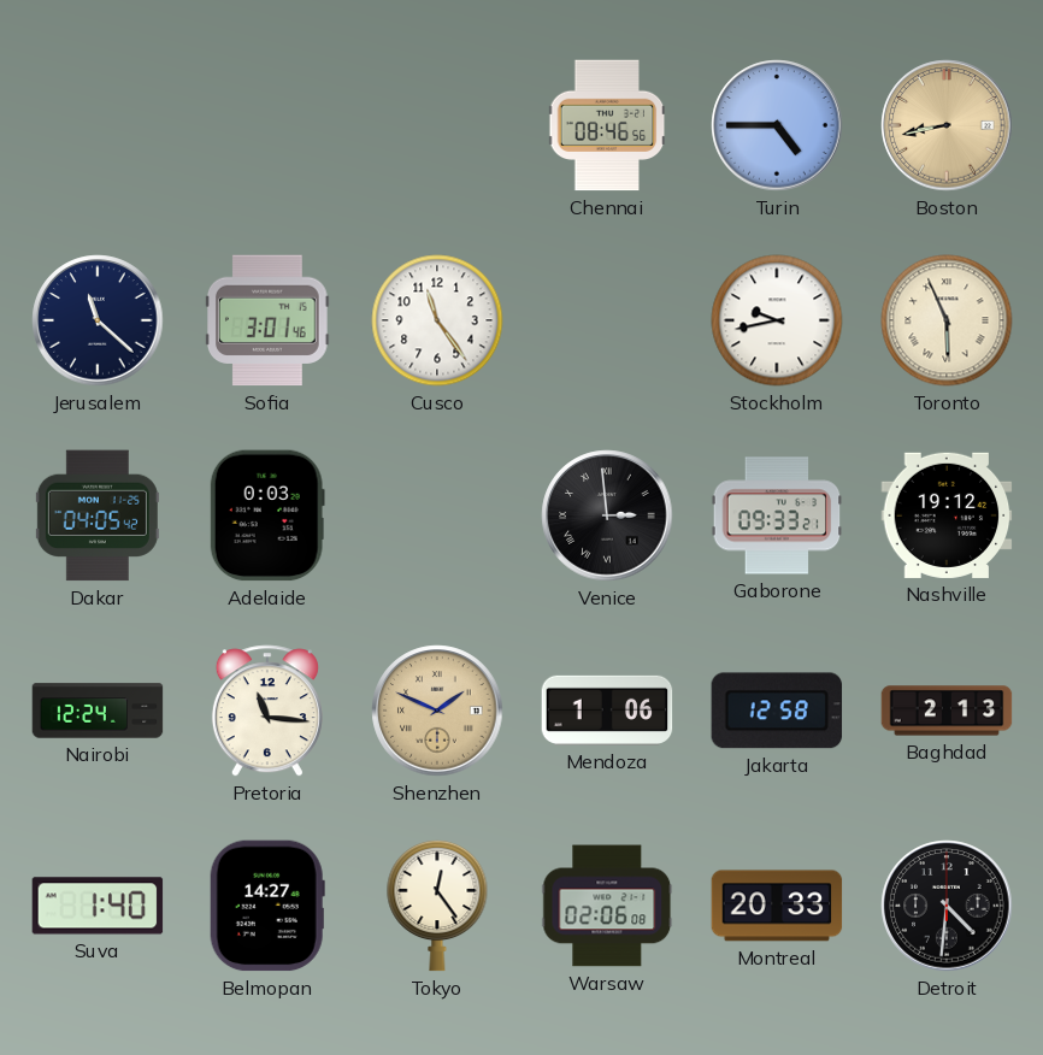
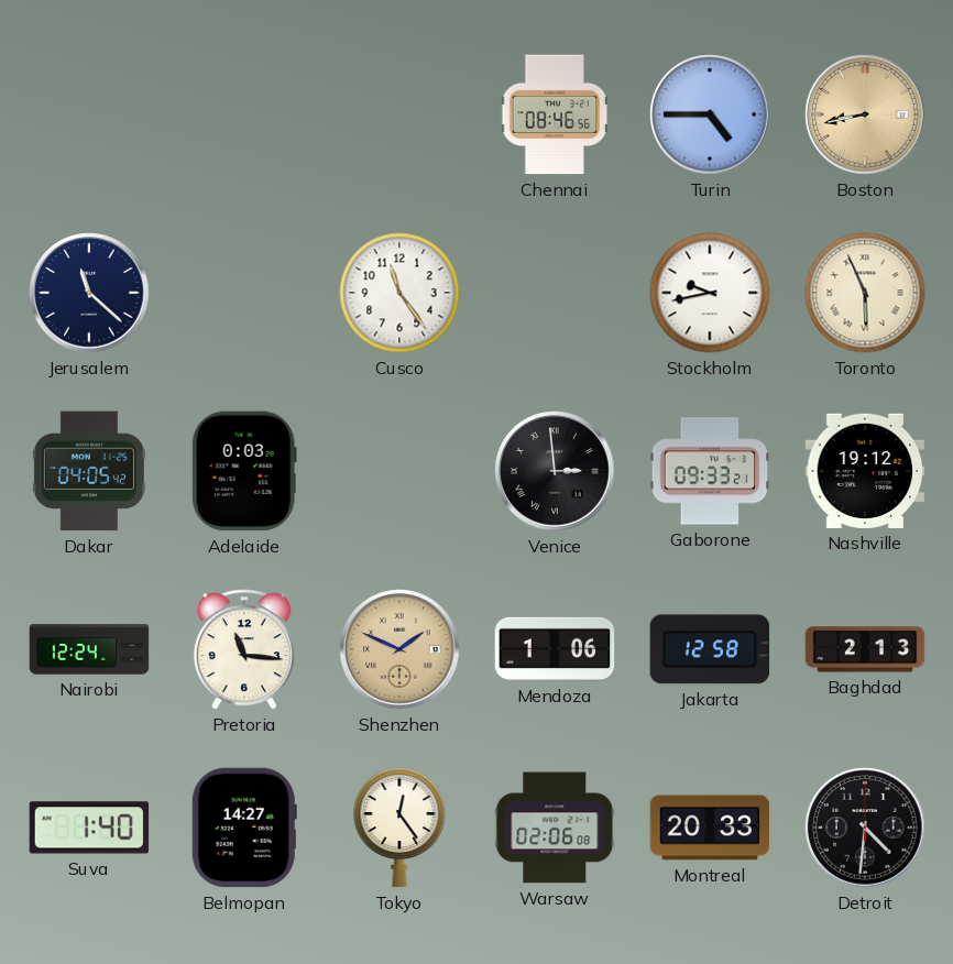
Sofia: 3:01 -> none (269, 320)
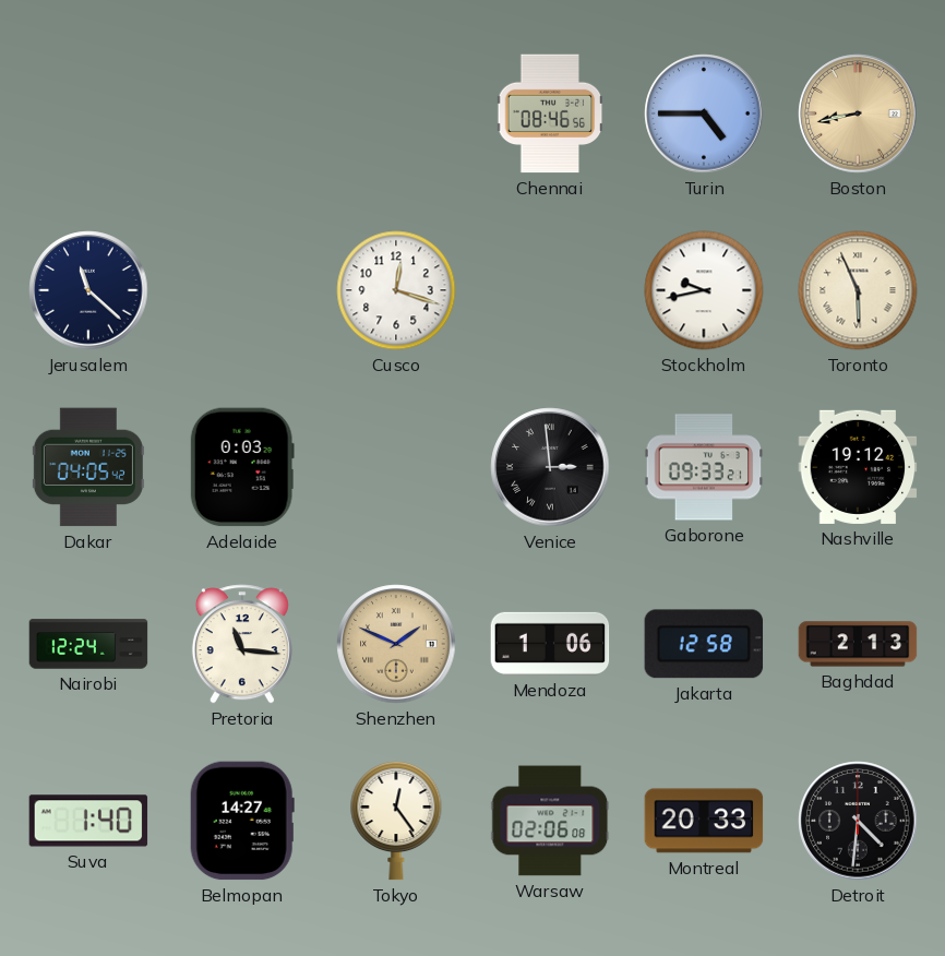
Cusco: 11:24 -> 12:18 (396, 290)
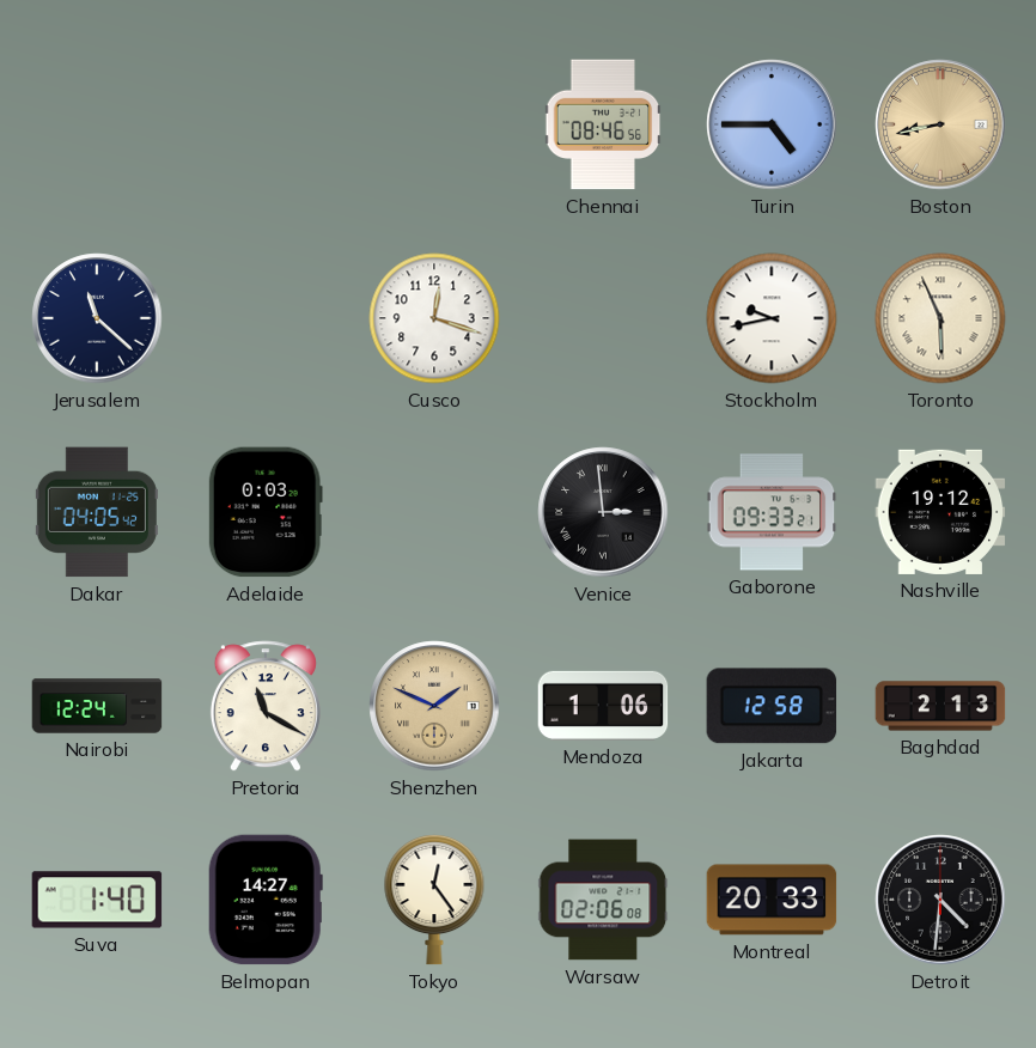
Pretoria: 11:16 -> 11:20 (266, 706)
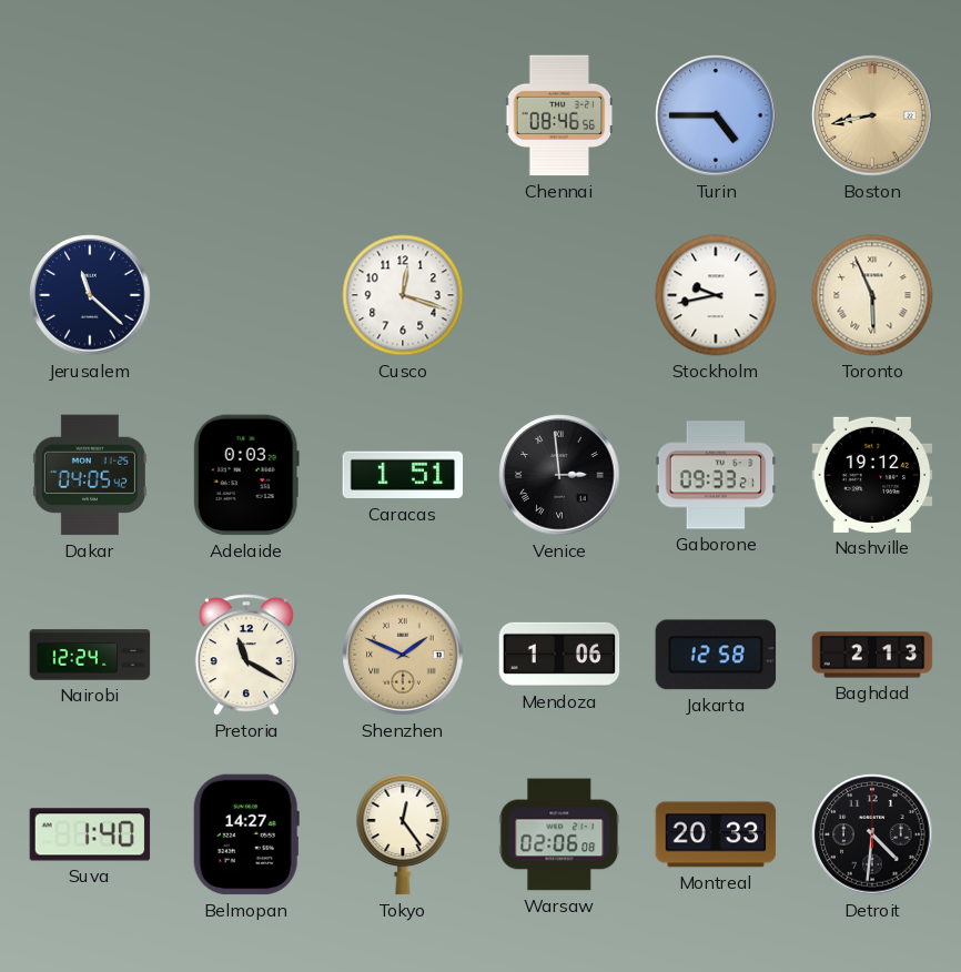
Caracas: none -> 1:51 (403, 475)
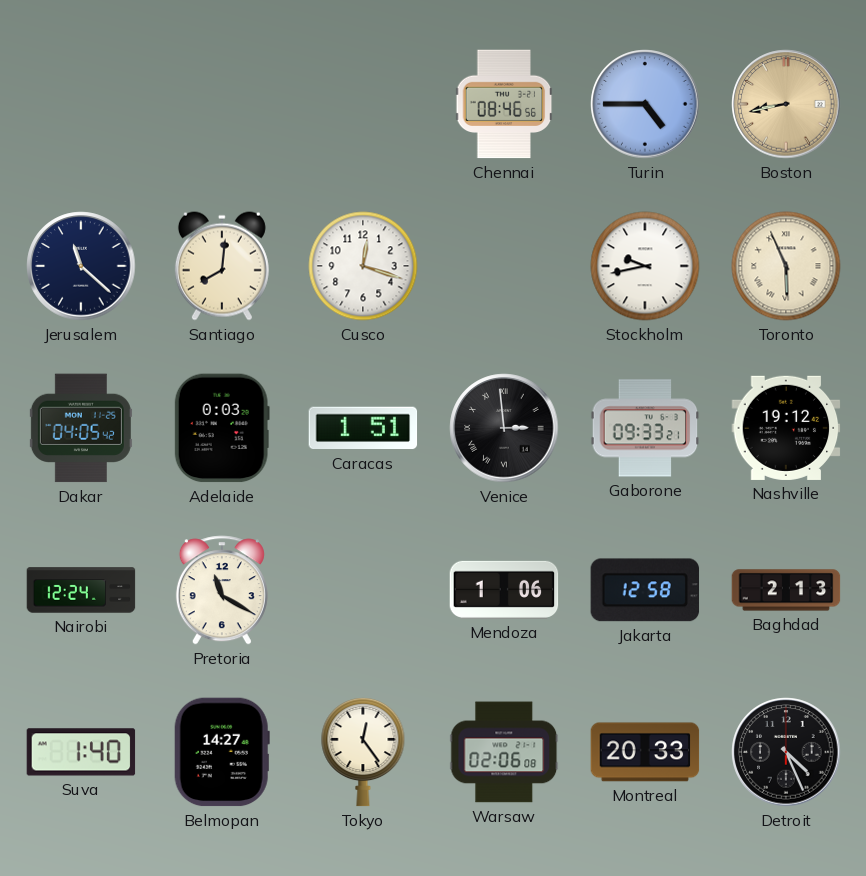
Santiago: none -> 8:01 (222, 266)
Shenzhen: 1:49 -> none (403, 655)
Detroit: 4:31 -> 4:26 (786, 752)
